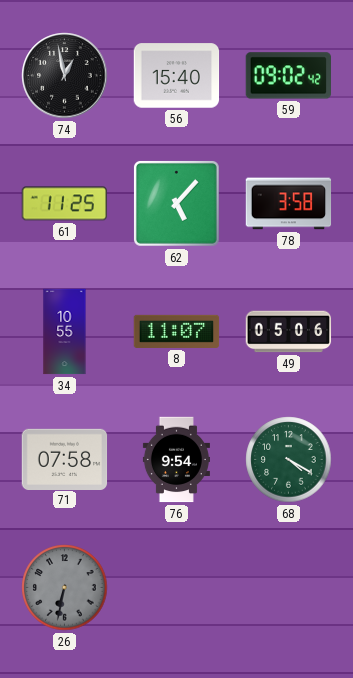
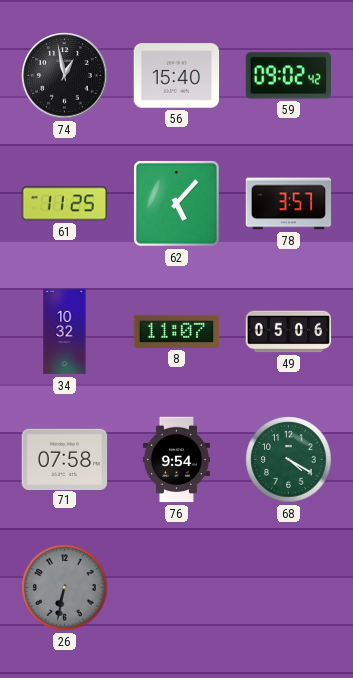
78: 3:58 -> 3:57 (289, 204)
34: 10:55 -> 10:32 (65, 332)
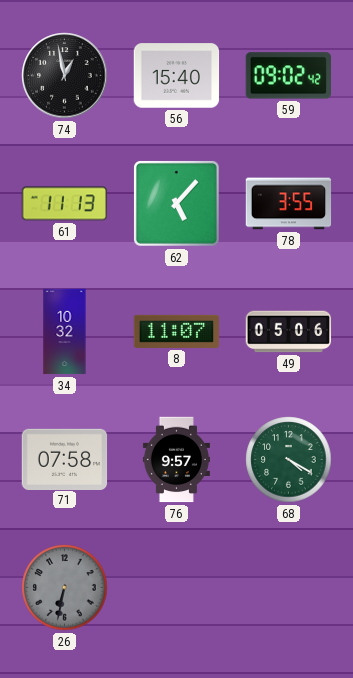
61: 11:25 -> 11:13 (65, 204)
78: 3:57 -> 3:55 (289, 204)
76: 9:54 -> 9:57 (176, 460)
